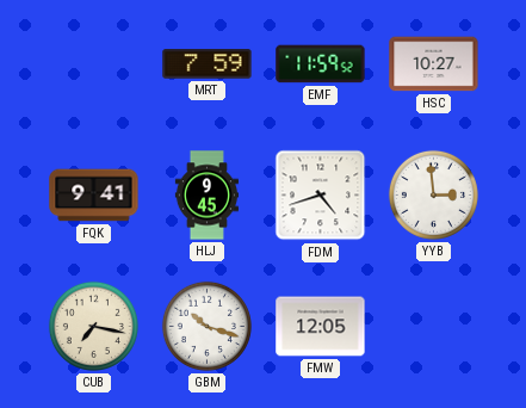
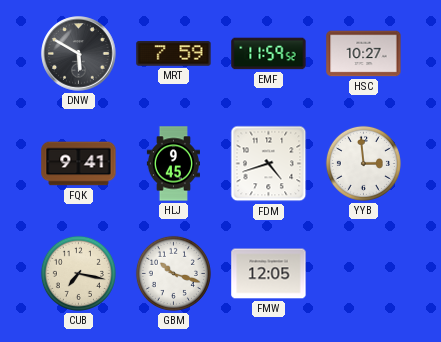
DNW: none -> 5:50 (79, 54)
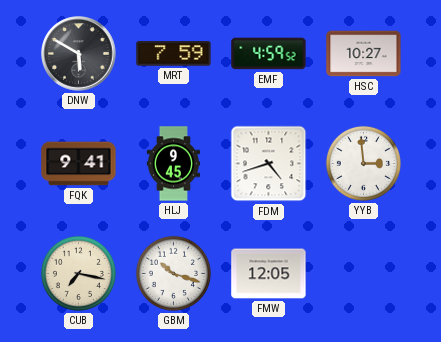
EMF: 11:59 -> 4:59 (269, 54)
